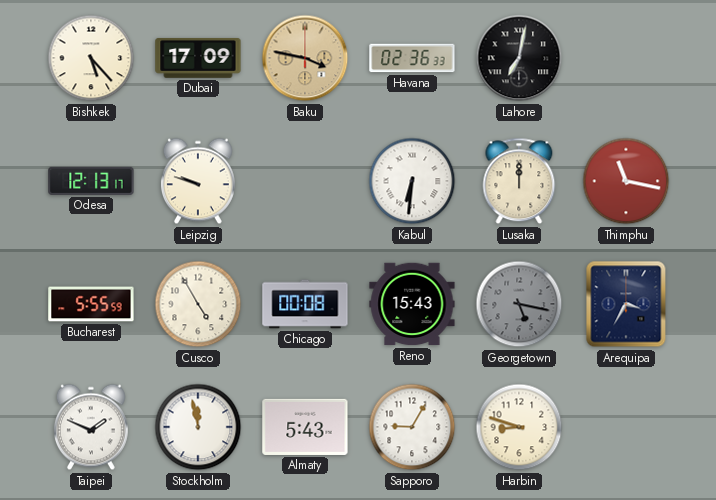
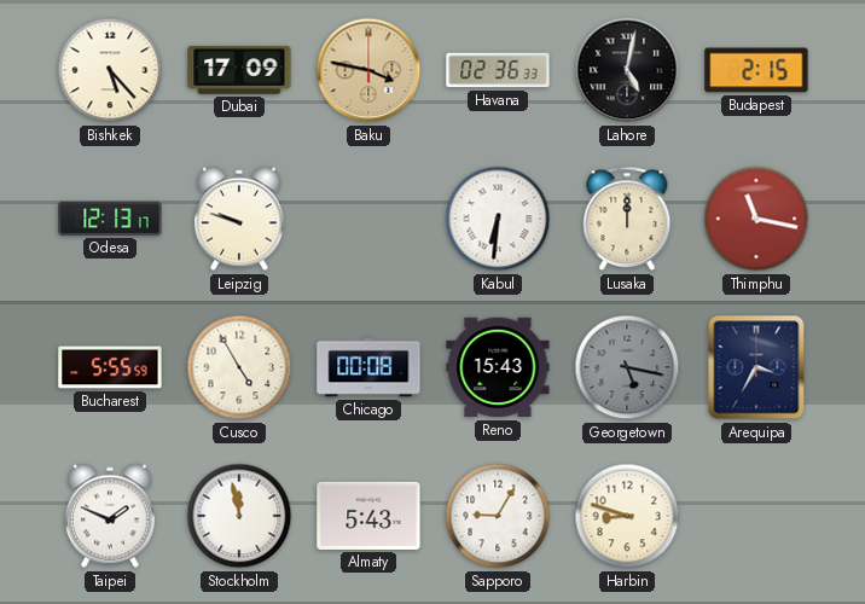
Lahore: 7:02 -> 5:02 (627, 70)
Budapest: none -> 2:15 (756, 70)
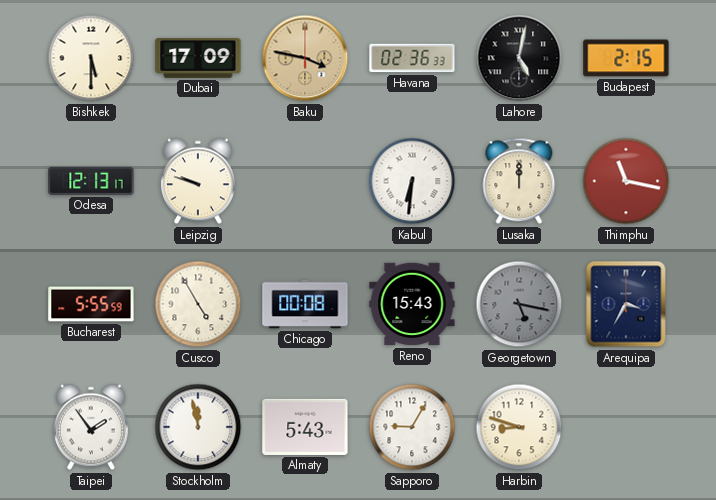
Bishkek: 5:23 -> 5:30 (91, 58)
Taipei: 1:49 -> 1:54 (91, 427)
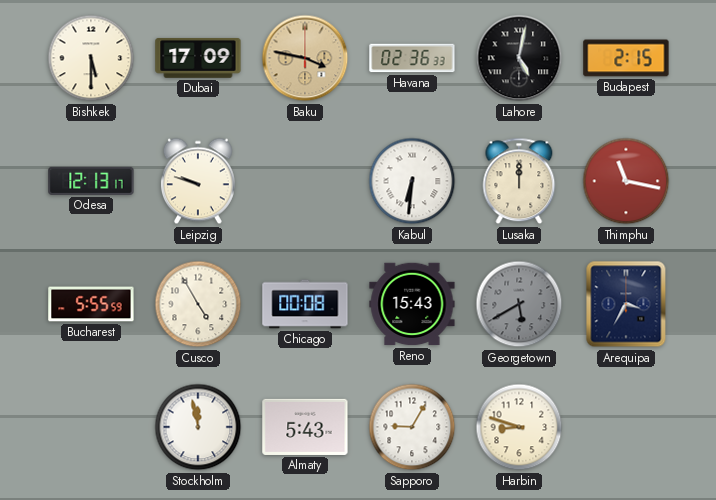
Georgetown: 5:17 -> 5:40 (519, 304)
Taipei: 1:54 -> none (91, 427)
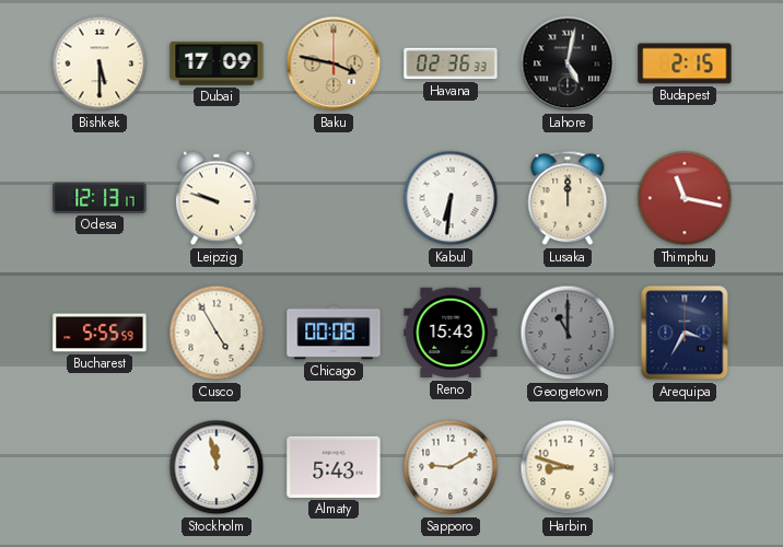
Georgetown: 5:40 -> 11:00 (568, 333)
Sapporo: 9:05 -> 9:10 (451, 467)
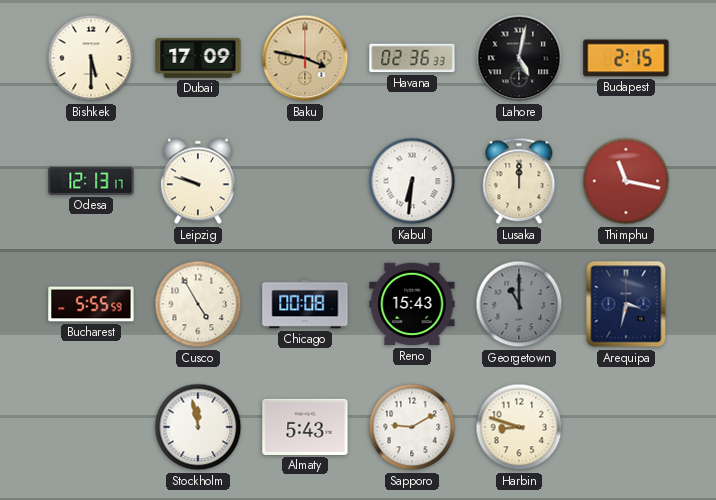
Arequipa: 3:35 -> 3:32 (626, 304)
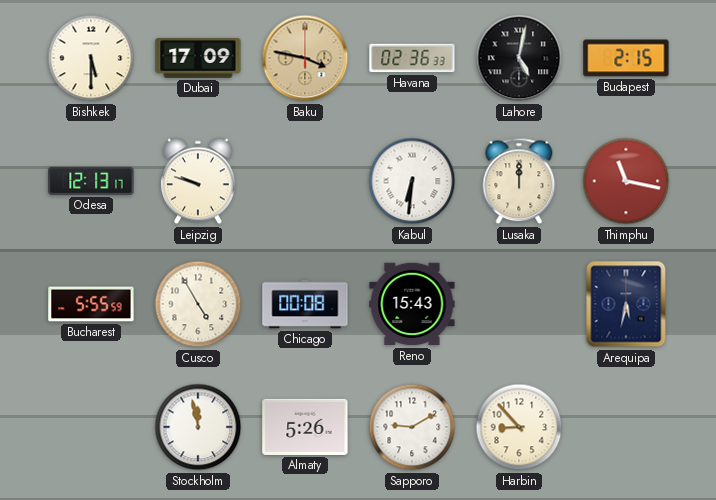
Georgetown: 11:00 -> none (519, 304)
Arequipa: 3:32 -> 5:32 (626, 304)
Almaty: 5:43 -> 5:26 (305, 427)
Harbin: 8:48 -> 8:53 (519, 427)
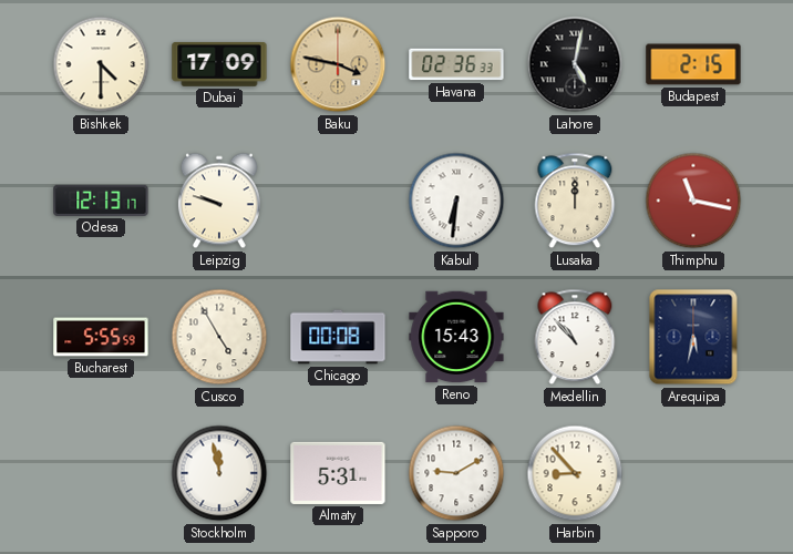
Bishkek: 5:30 -> 4:30 (101, 64)
Medellin: none -> 10:53 (575, 337)
Almaty: 5:26 -> 5:31 (338, 473)
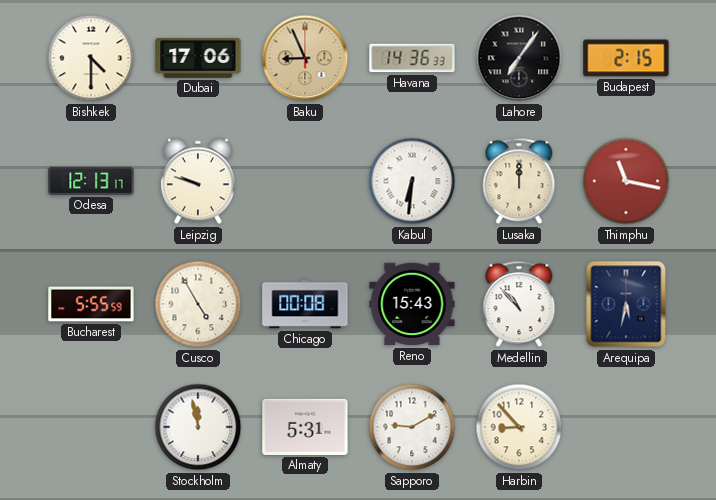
Dubai: 17:09 -> 17:06 (198, 58)
Baku: 3:47 -> 8:56 (305, 58)
Havana: 02:36 -> 14:36 (412, 58)
Lahore: 5:02 -> 7:06 (519, 58)
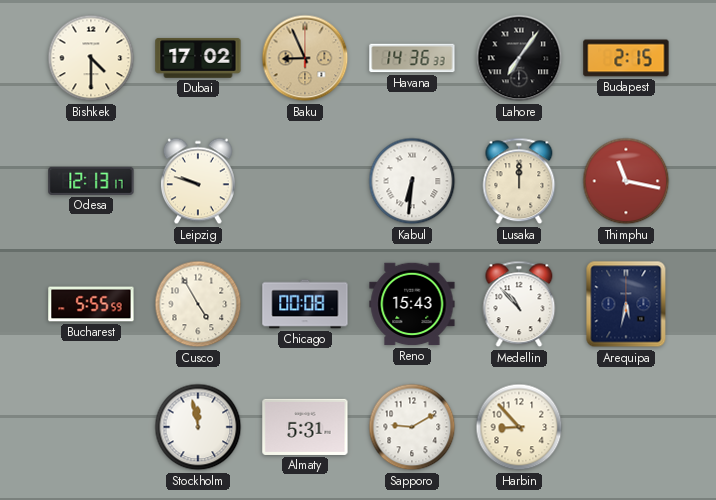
Dubai: 17:06 -> 17:02 (198, 58)
